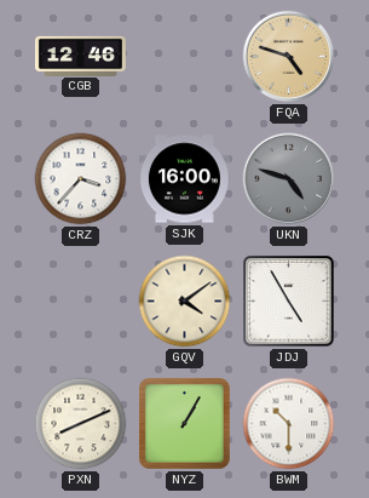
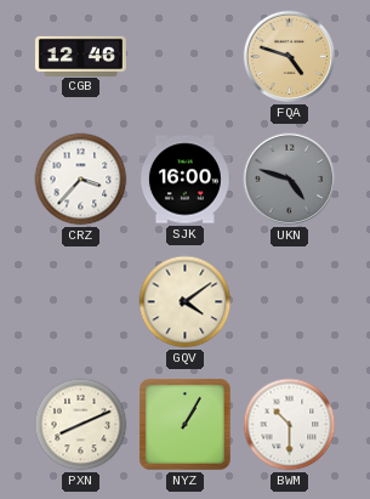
JDJ: 4:55 -> none (289, 302)
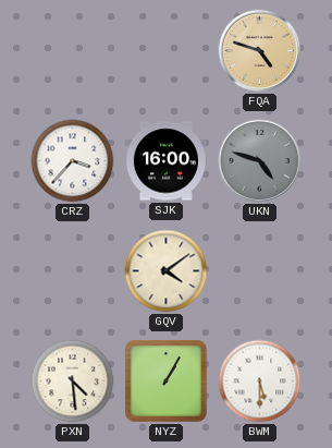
CGB: 12:46 -> none (80, 56)
PXN: 8:11 -> 4:29 (73, 382)
BWM: 10:30 -> 5:30 (260, 382)
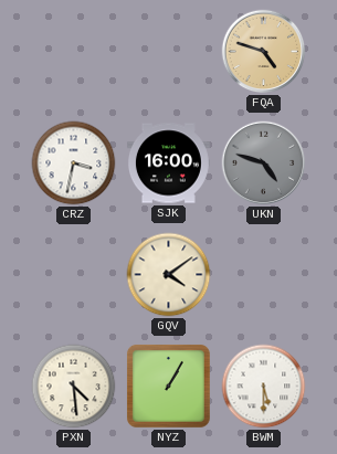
CRZ: 3:37 -> 3:32 (74, 163)
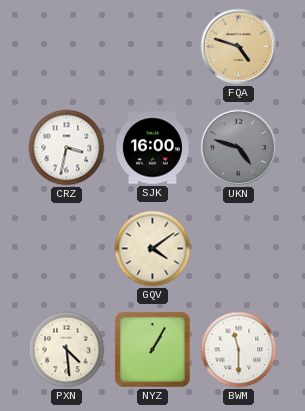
BWM: 5:30 -> 11:30 (239, 350)
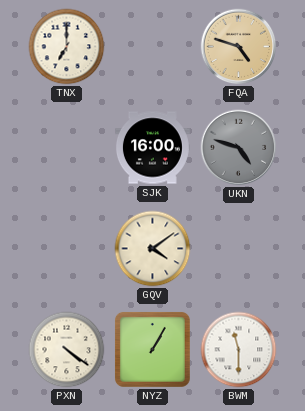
TNX: none -> 7:00 (67, 47)
CRZ: 3:32 -> none (67, 148)
PXN: 4:29 -> 4:21 (67, 350)
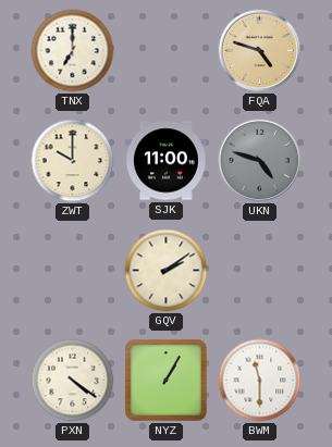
ZWT: none -> 10:00 (73, 161)
SJK: 16:00 -> 11:00 (165, 161)
GQV: 4:09 -> 2:09 (167, 271)
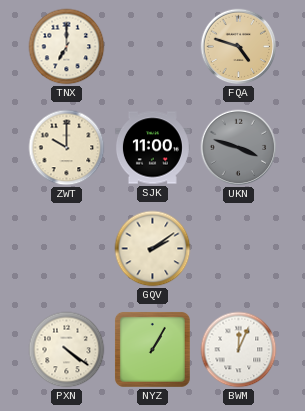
UKN: 4:48 -> 3:48 (239, 148)
BWM: 11:30 -> 12:04 (239, 350)
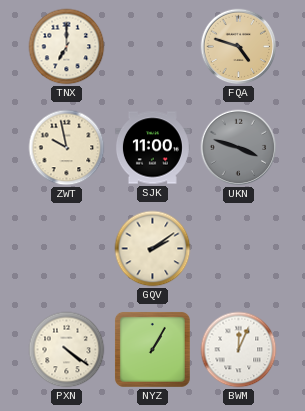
ZWT: 10:00 -> 9:58 (67, 148)
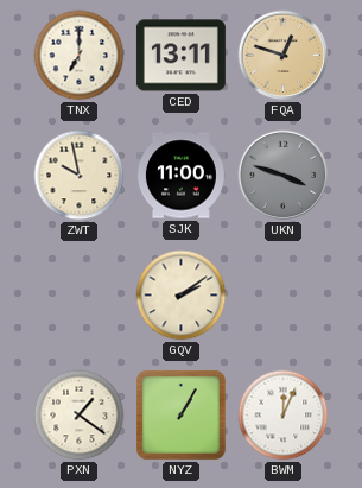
CED: none -> 13:11 (180, 56)
FQA: 4:48 -> 12:48 (284, 56)
PXN: 4:21 -> 1:21 (80, 416)
